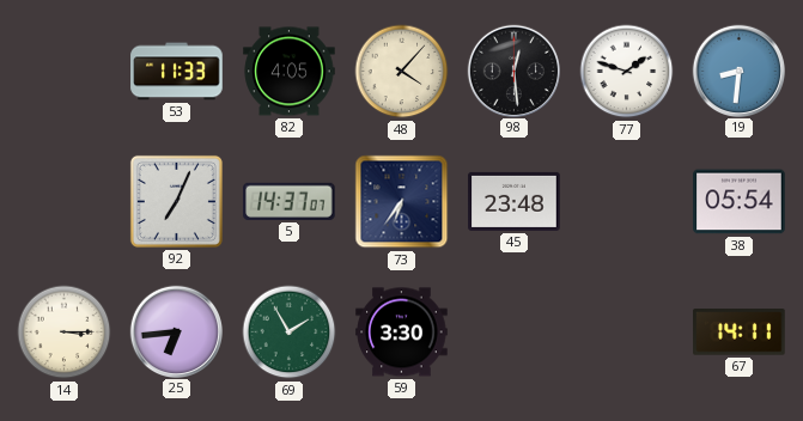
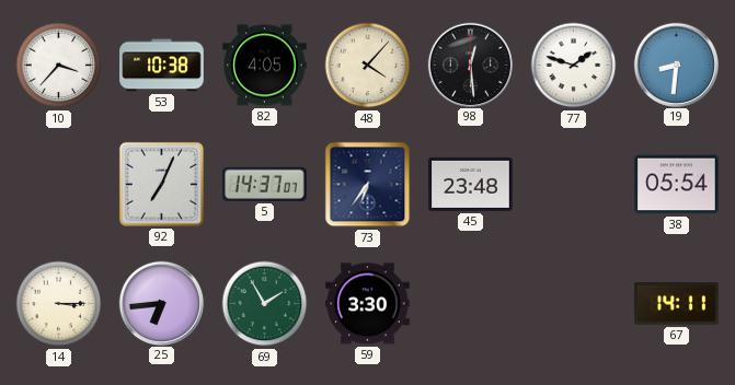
10: none -> 3:37 (59, 66)
53: 11:33 -> 10:38 (162, 66)
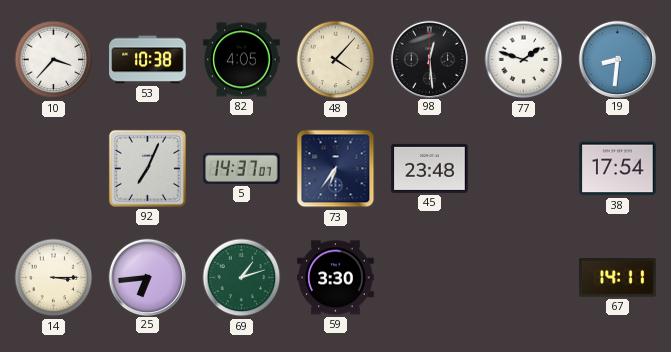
38: 05:54 -> 17:54 (618, 169)
69: 1:55 -> 1:12 (242, 278)
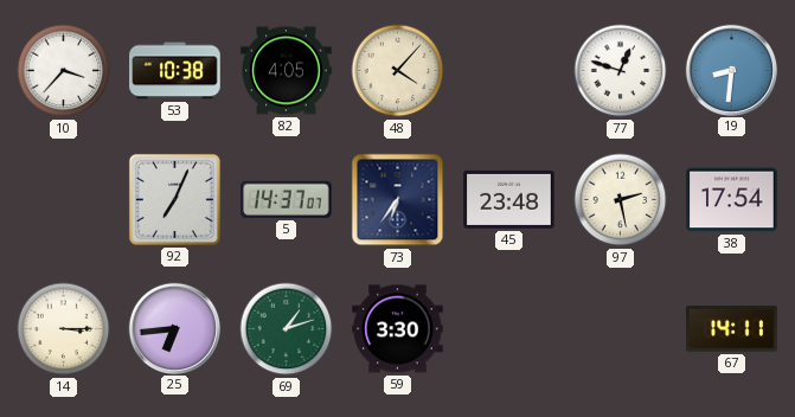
98: 12:29 -> none (429, 59)
77: 1:48 -> 12:48 (621, 71)
97: none -> 2:28 (621, 200)
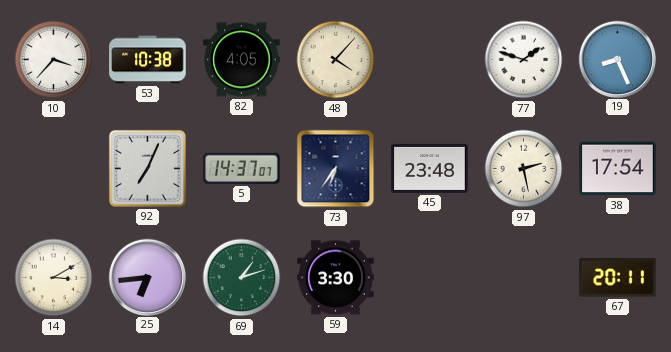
77: 12:48 -> 1:48 (524, 60)
19: 8:31 -> 8:26 (617, 59)
14: 3:15 -> 3:10 (54, 278)
67: 14:11 -> 20:11 (618, 278)
